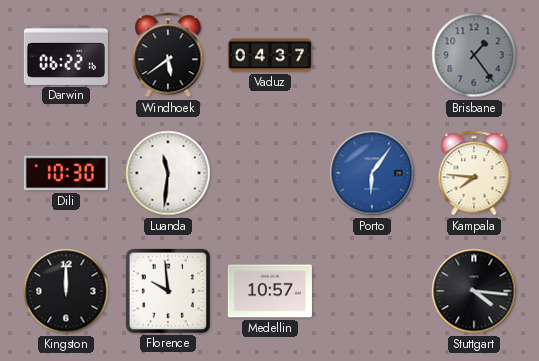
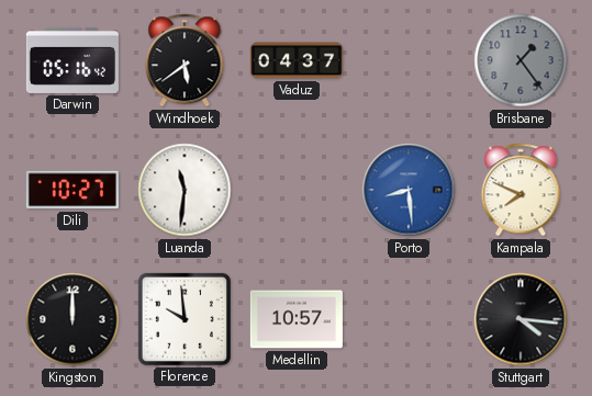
Darwin: 06:22 -> 05:16 (72, 60)
Dili: 10:30 -> 10:27 (72, 190)
Porto: 6:06 -> 8:29 (409, 190)
Kampala: 7:46 -> 7:49 (521, 190)
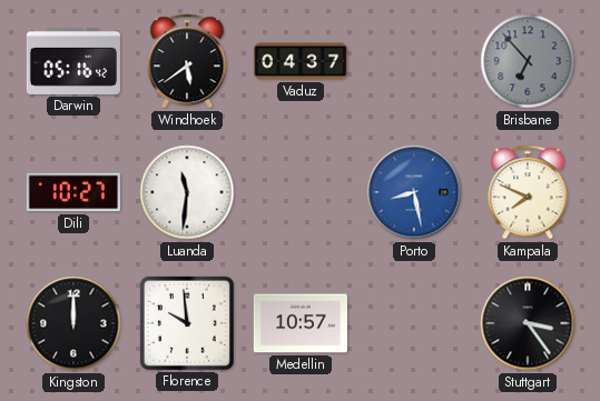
Brisbane: 1:24 -> 6:53 (528, 61)
Porto: 8:29 -> 8:28 (414, 192)
Stuttgart: 4:16 -> 3:24 (528, 323)
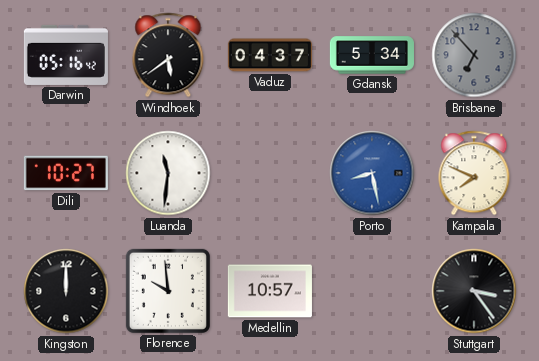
Gdansk: none -> 5:34 (372, 55)
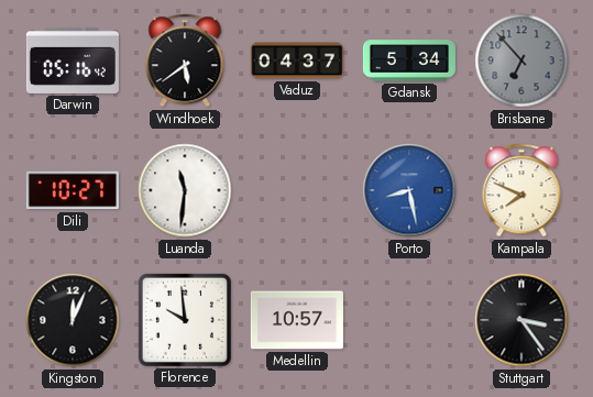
Kingston: 12:00 -> 12:04 (73, 320)
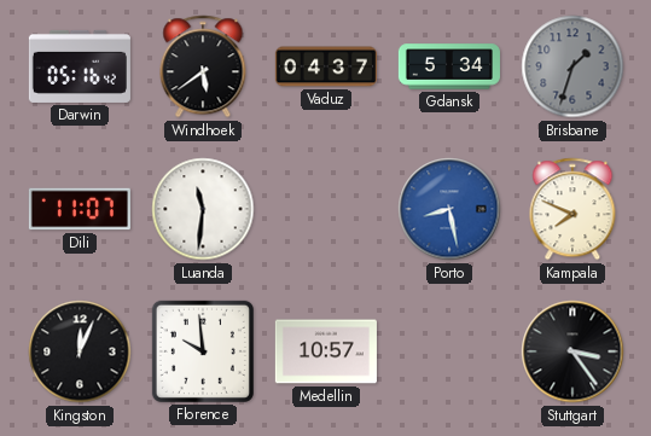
Brisbane: 6:53 -> 1:33 (572, 66)
Dili: 10:27 -> 11:07 (80, 209)
